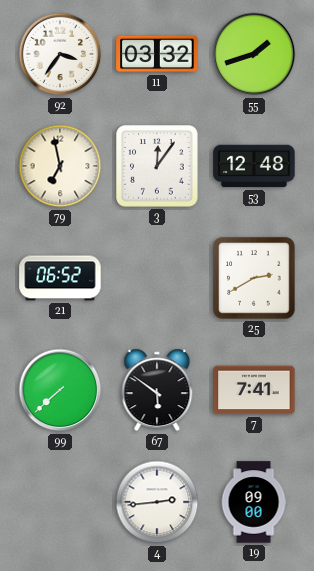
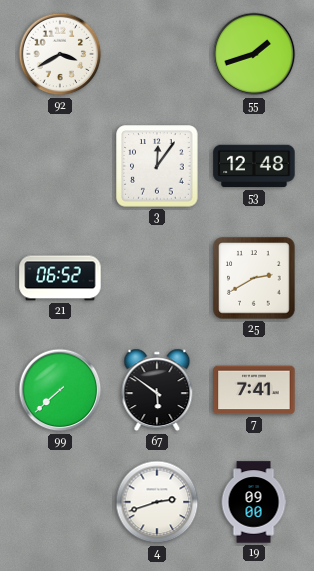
92: 3:36 -> 3:40 (60, 54)
11: 03:32 -> none (157, 54)
79: 6:58 -> none (60, 166)
4: 2:44 -> 2:42 (157, 502)
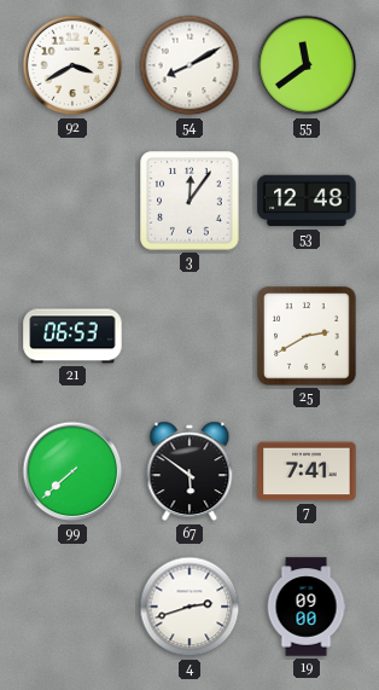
54: none -> 8:10 (189, 65)
55: 1:42 -> 11:39 (307, 65)
21: 06:52 -> 06:53 (72, 336)
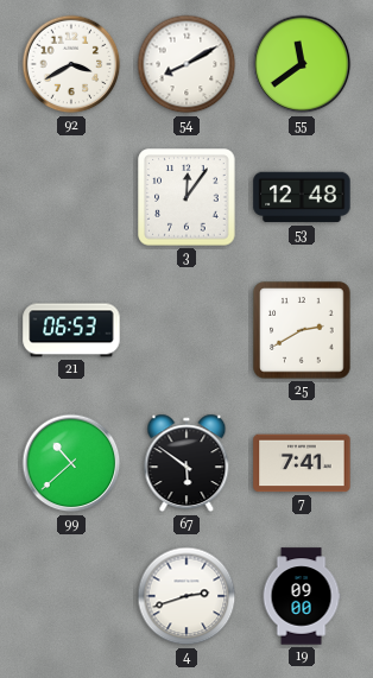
99: 7:38 -> 10:38 (71, 463)
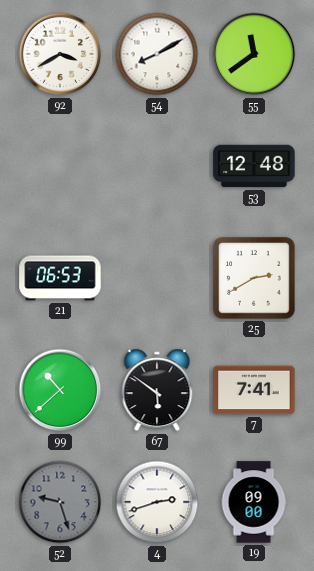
3: 12:06 -> none (186, 197)
52: none -> 9:27 (60, 502)
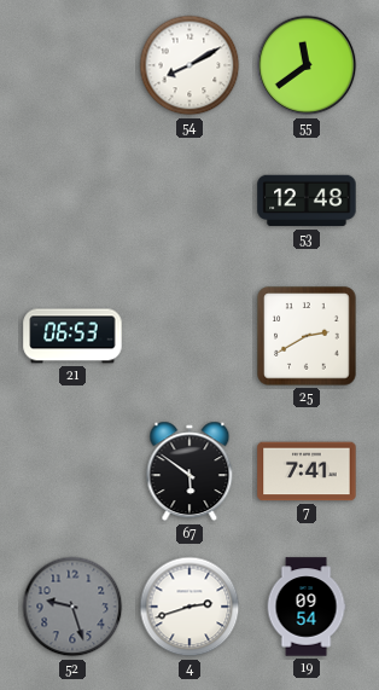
92: 3:40 -> none (60, 54)
99: 10:38 -> none (60, 390)
19: 09:00 -> 09:54 (307, 607)
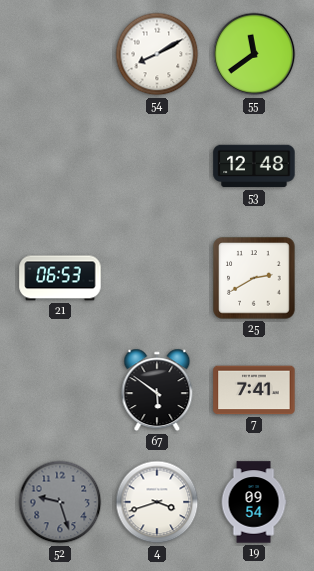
4: 2:42 -> 3:42 (157, 502)
